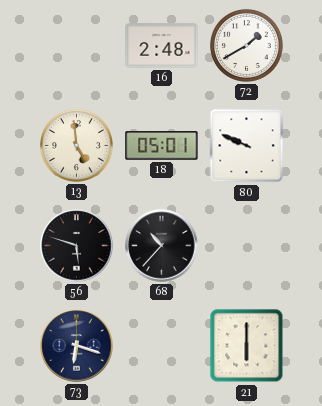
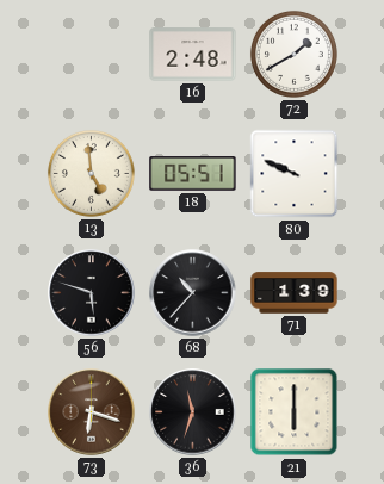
18: 05:01 -> 05:51 (193, 174)
71: none -> 1:39 (295, 293)
73 dial: navy -> brown (92, 412)
36: none -> 11:33 (193, 412)
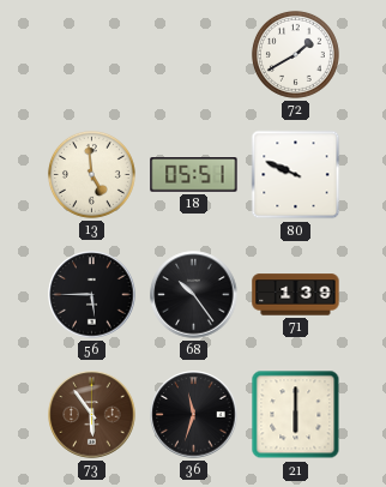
16: 2:48 -> none (193, 55)
56: 5:48 -> 5:45 (92, 295)
68: 10:37 -> 10:24 (194, 295)
73: 6:18 -> 5:54 (92, 415)
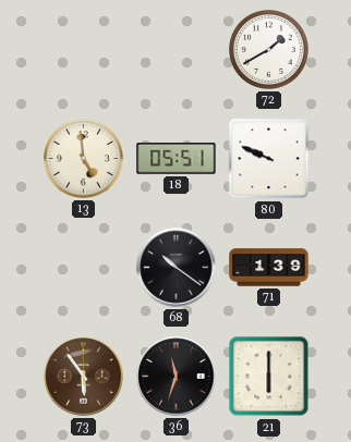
56: 5:45 -> none (92, 295)
68: 10:24 -> 10:21 (177, 268)
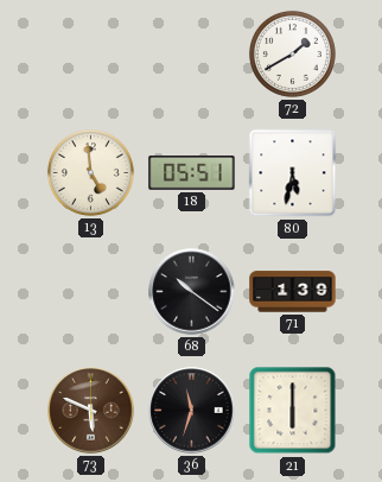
80: 9:49 -> 5:32 (293, 173)
73: 5:54 -> 5:49 (91, 411)
